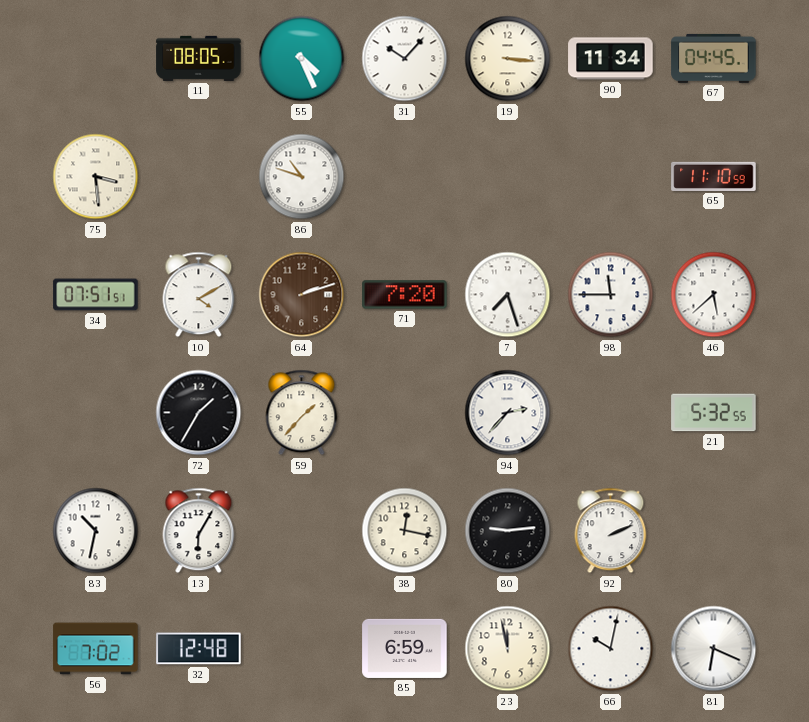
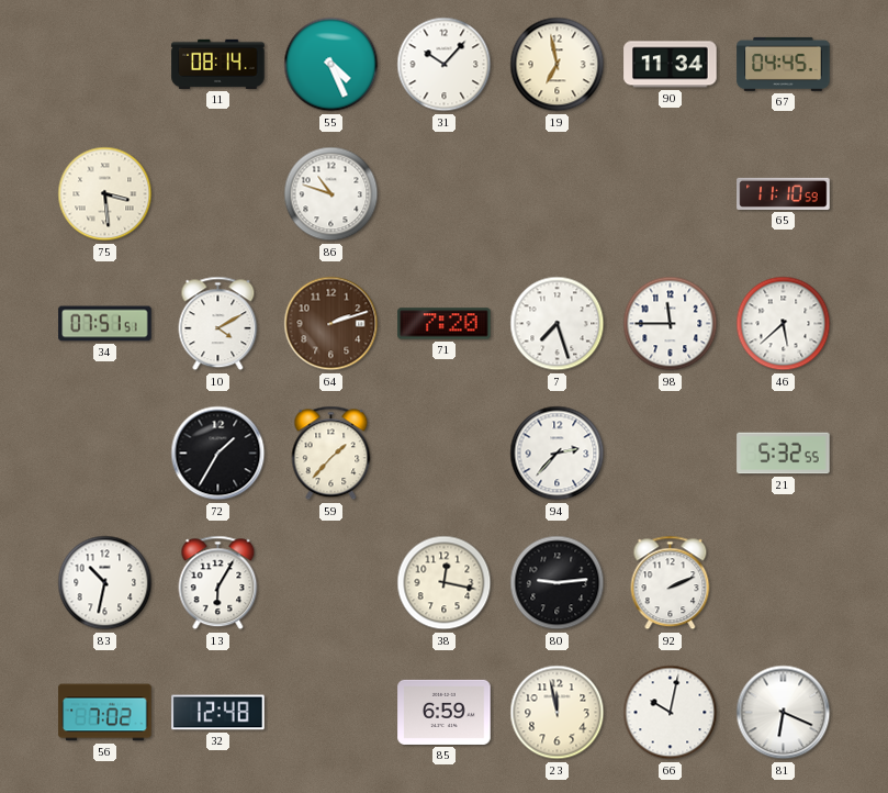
11: 08:05 -> 08:14 (218, 64)
19: 3:16 -> 6:58 (558, 65)
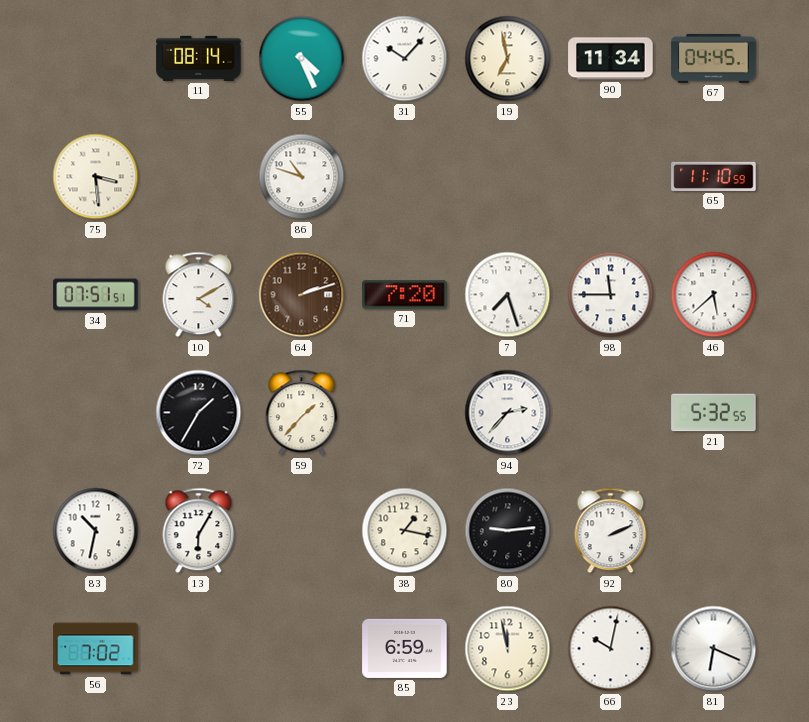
38: 12:17 -> 1:17 (405, 531)
32: 12:48 -> none (218, 713)
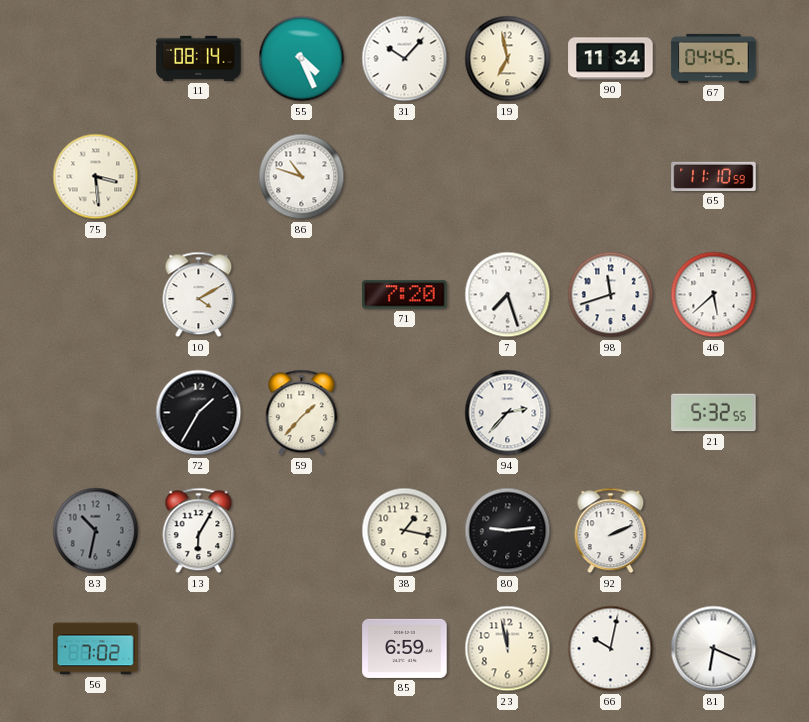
34: 07:51 -> none (96, 295)
64: 2:12 -> none (302, 295)
98: 11:45 -> 11:42 (611, 295)
83 dial: white -> grey (96, 531)
